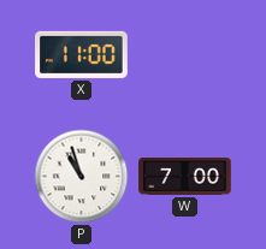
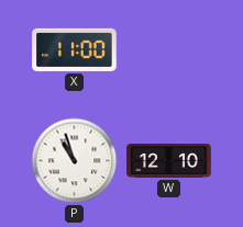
W: 7:00 -> 12:10 (169, 161)
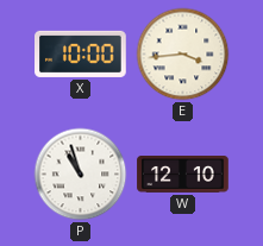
X: 11:00 -> 10:00 (81, 53)
E: none -> 3:44 (183, 55)
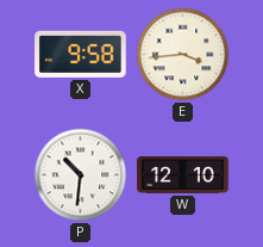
X: 10:00 -> 9:58 (81, 54)
P: 10:57 -> 10:31 (81, 175)
